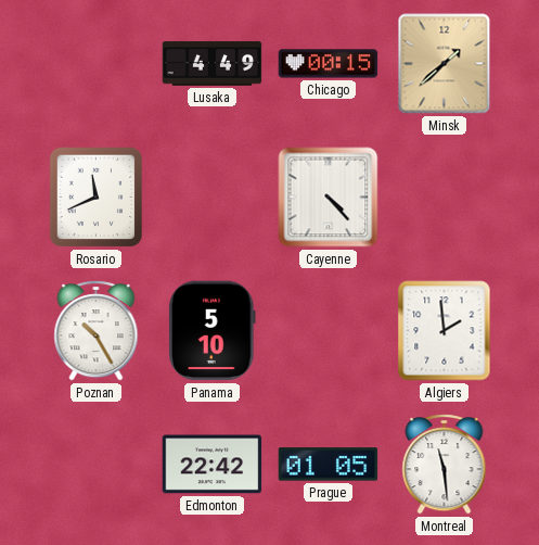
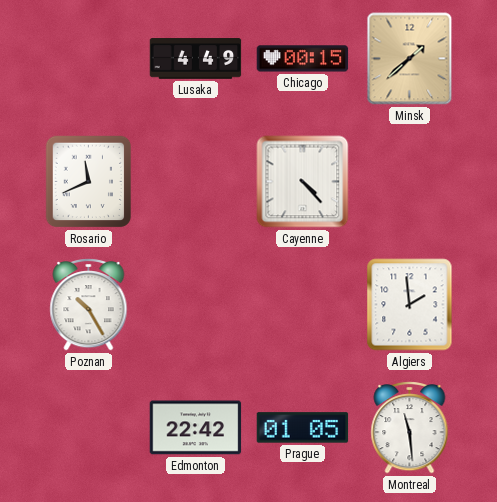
Panama: 5:10 -> none (213, 331)
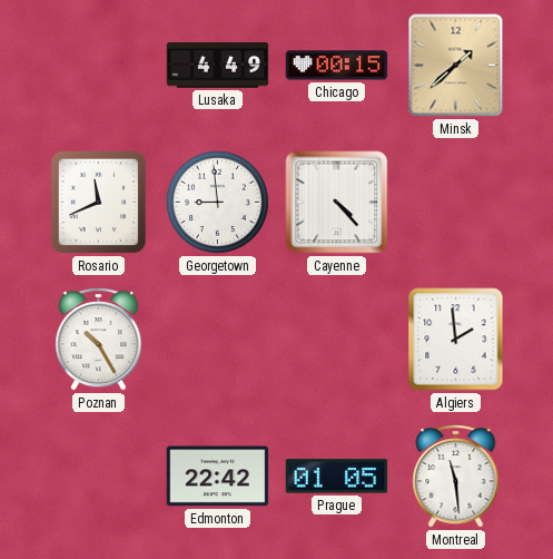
Georgetown: none -> 8:59 (217, 202)
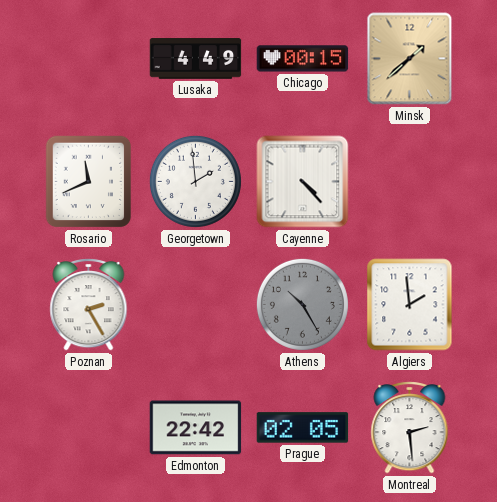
Georgetown: 8:59 -> 1:59 (195, 181)
Poznan: 10:25 -> 2:25 (89, 304)
Athens: none -> 10:25 (302, 304)
Prague: 01:05 -> 02:05 (303, 428)
Montreal: 11:29 -> 2:29 (410, 427)
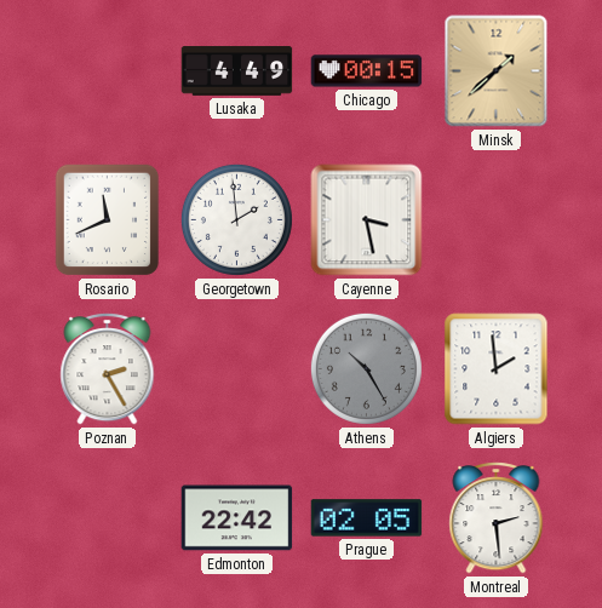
Cayenne: 4:23 -> 3:28 (367, 220)
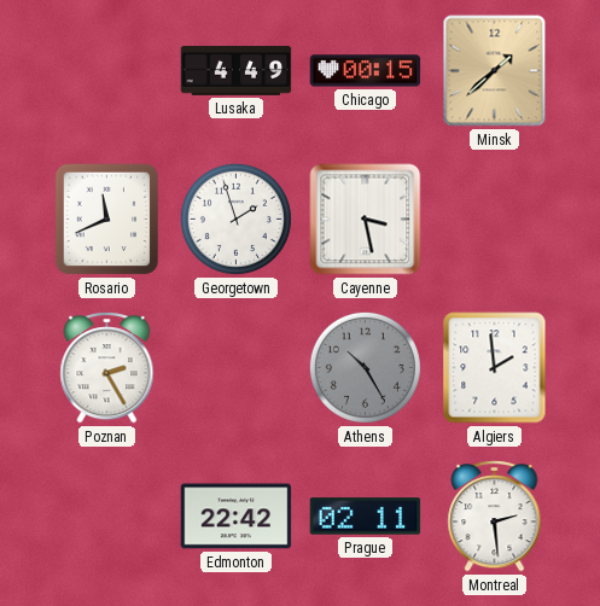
Georgetown: 1:59 -> 1:57 (235, 218)
Prague: 02:05 -> 02:11 (366, 517)
